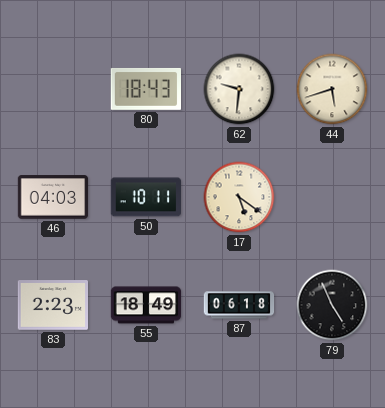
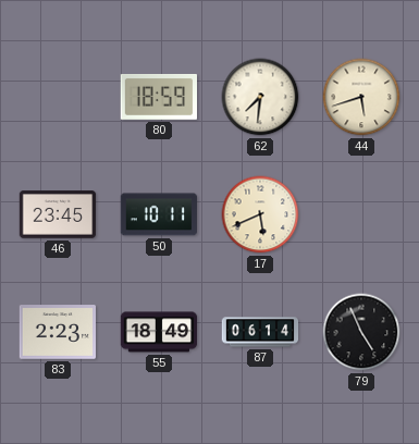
80: 18:43 -> 18:59 (158, 97)
62: 9:31 -> 7:31 (260, 97)
46: 04:03 -> 23:45 (58, 214)
17: 5:21 -> 5:41 (260, 214)
87: 06:18 -> 06:14 (260, 332)
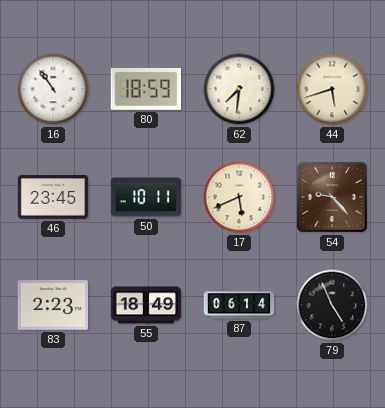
16: none -> 10:54 (53, 89)
54: none -> 9:23 (332, 197)
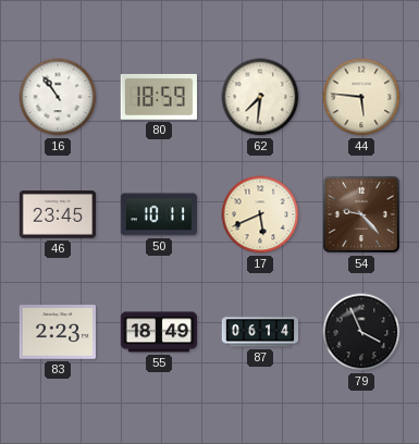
44: 5:42 -> 5:46 (361, 97)
79: 4:56 -> 3:56 (361, 332)
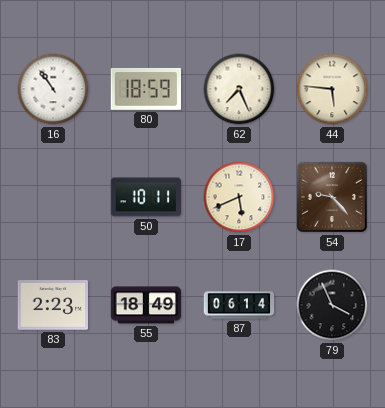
62: 7:31 -> 7:26 (239, 89)
46: 23:45 -> none (58, 214)
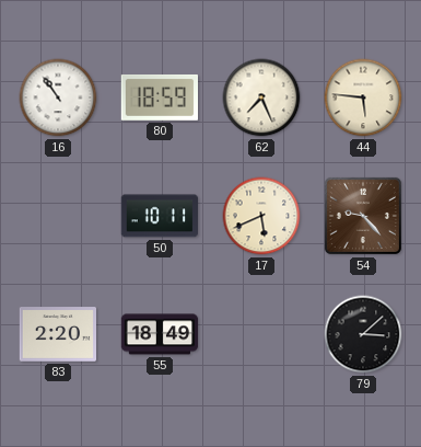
83: 2:23 -> 2:20 (58, 334)
87: 06:14 -> none (239, 305)
79: 3:56 -> 3:08 (363, 334)
